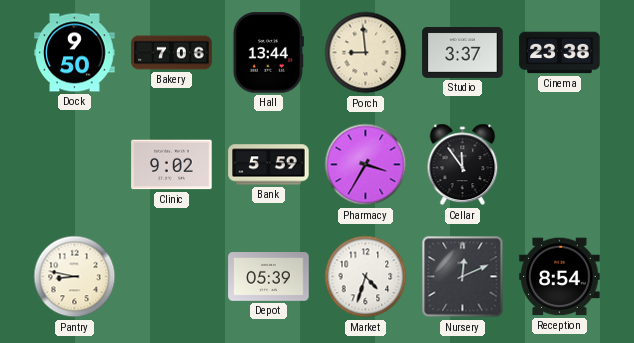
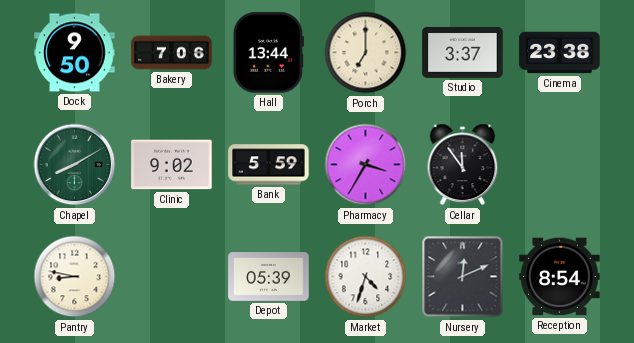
Porch: 8:59 -> 7:00 (366, 53)
Chapel: none -> 8:10 (75, 165)
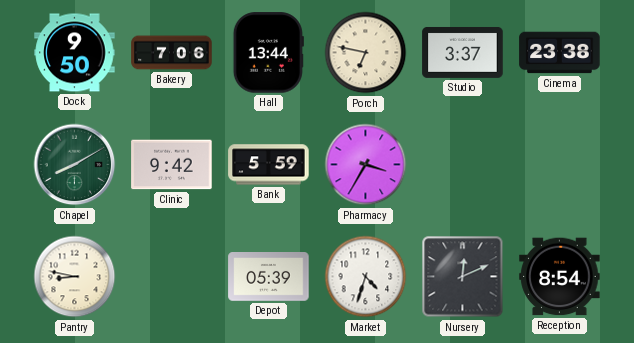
Porch: 7:00 -> 6:47 (366, 53)
Clinic: 9:02 -> 9:42 (172, 165)
Cellar: 11:54 -> none (463, 165)
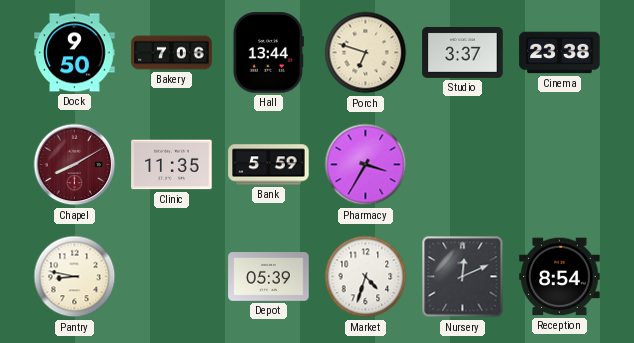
Porch: 6:47 -> 6:48 (366, 53)
Chapel dial: green -> burgundy (75, 165)
Clinic: 9:42 -> 11:35 (172, 165)
